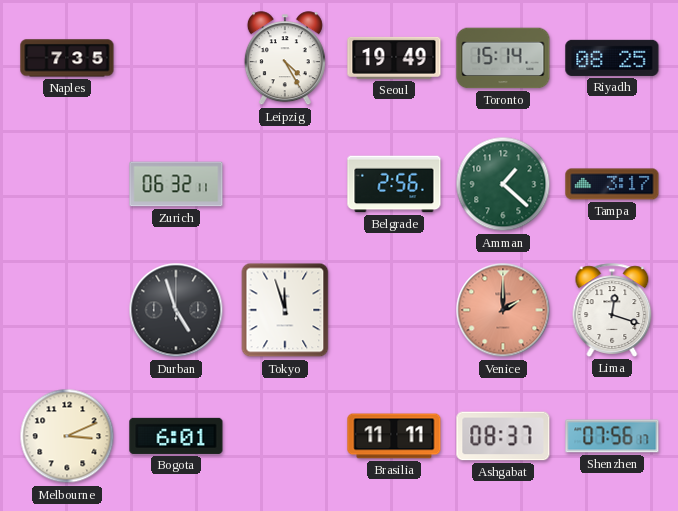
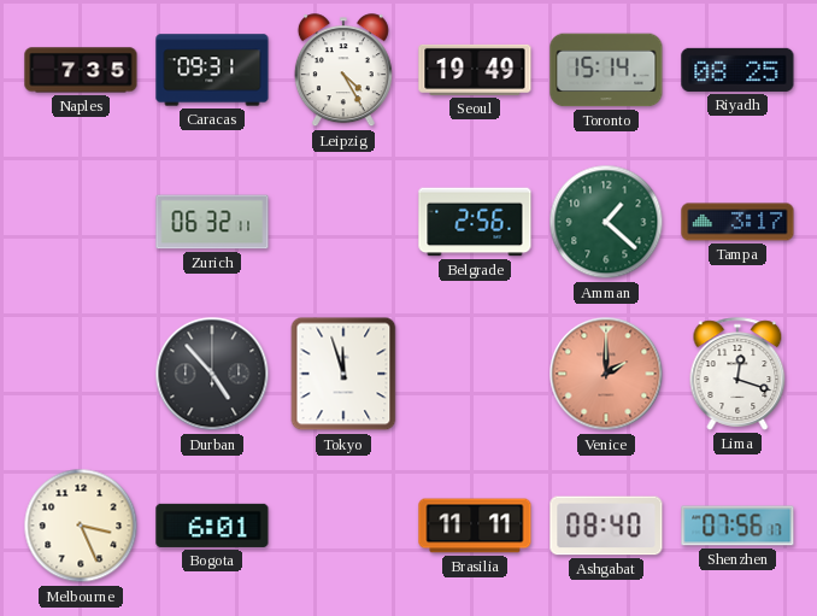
Caracas: none -> 09:31 (212, 70)
Durban: 4:57 -> 4:53 (212, 374)
Melbourne: 3:11 -> 3:26 (81, 526)
Ashgabat: 08:37 -> 08:40 (606, 526)
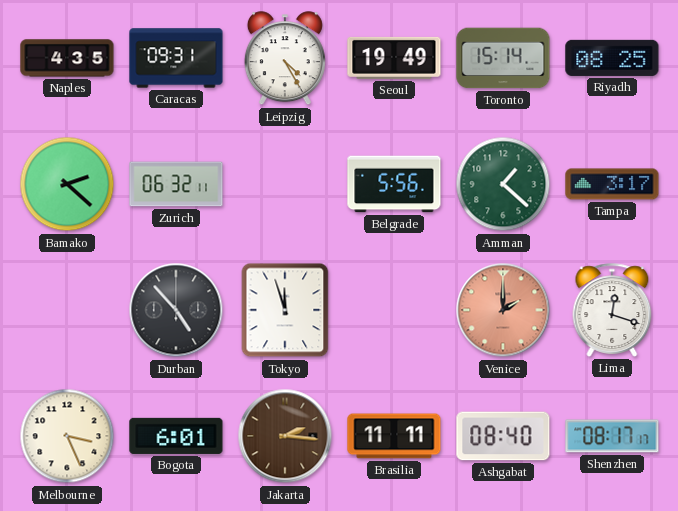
Naples: 7:35 -> 4:35 (67, 58)
Bamako: none -> 2:22 (67, 184)
Belgrade: 2:56 -> 5:56 (394, 184)
Jakarta: none -> 2:16 (285, 436)
Shenzhen: 07:56 -> 08:17 (612, 436)
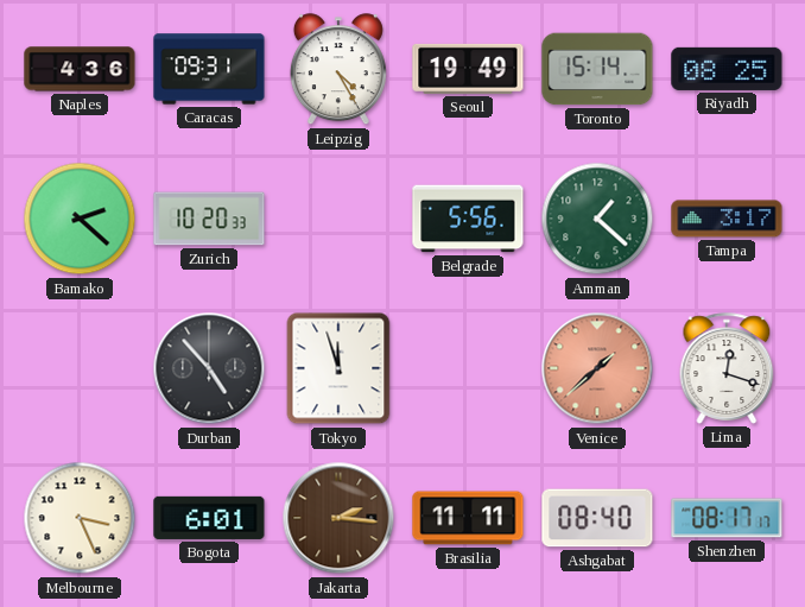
Naples: 4:35 -> 4:36 (80, 69)
Zurich: 06:32 -> 10:20 (209, 219)
Venice: 2:00 -> 1:38 (597, 368)
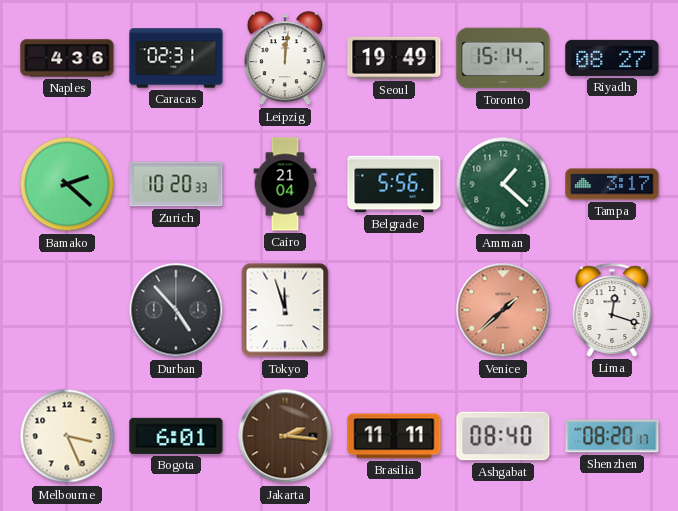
Caracas: 09:31 -> 02:31 (176, 58)
Leipzig: 4:25 -> 12:01 (285, 59)
Riyadh: 08:25 -> 08:27 (612, 58)
Cairo: none -> 21:04 (285, 184)
Shenzhen: 08:17 -> 08:20 (612, 436)
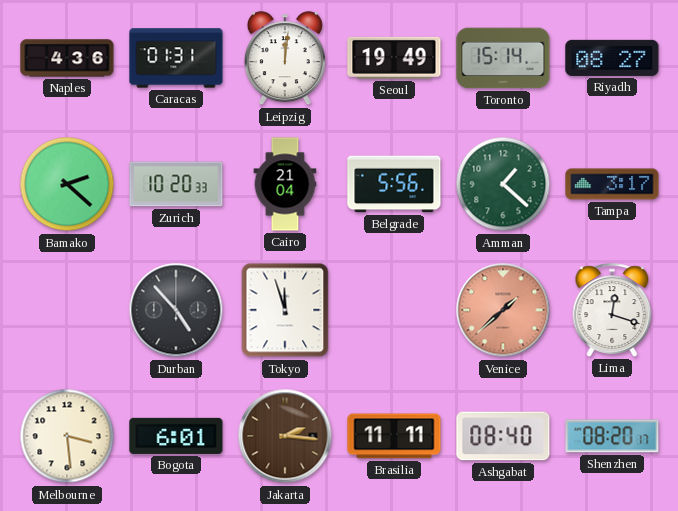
Caracas: 02:31 -> 01:31 (176, 58)
Melbourne: 3:26 -> 3:29 (67, 436)
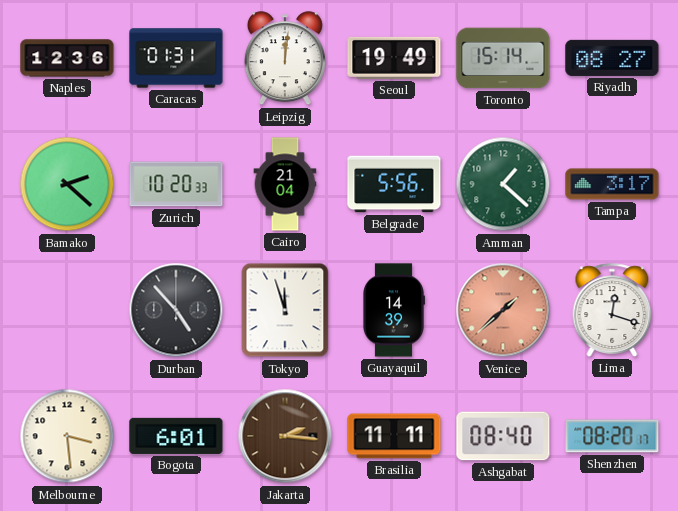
Naples: 4:36 -> 12:36 (67, 58)
Guayaquil: none -> 14:39 (394, 310)
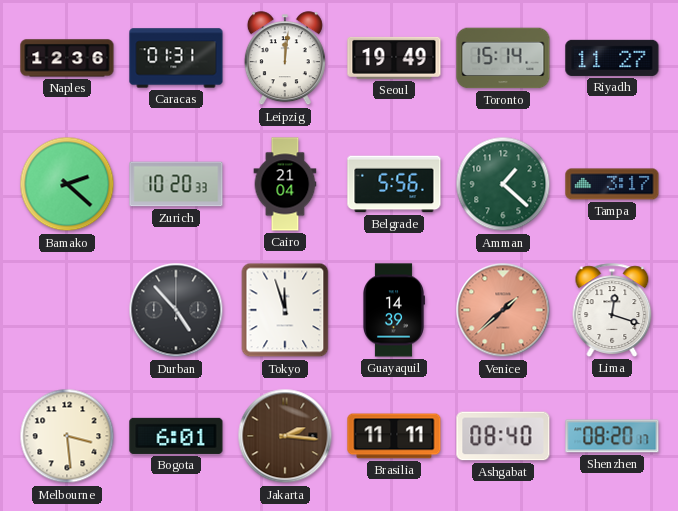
Riyadh: 08:27 -> 11:27 (612, 58)
